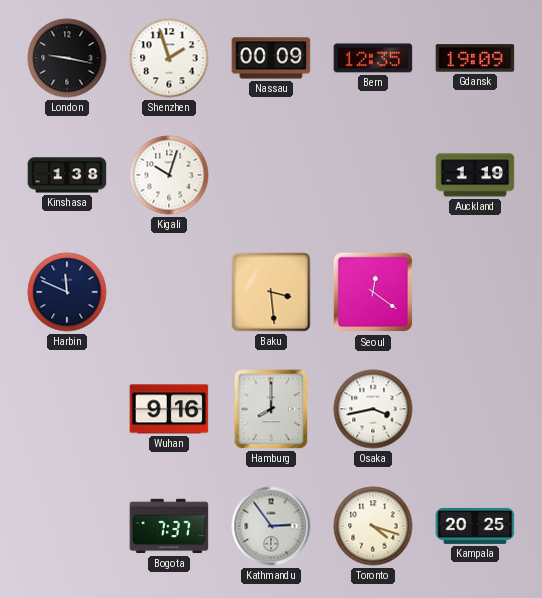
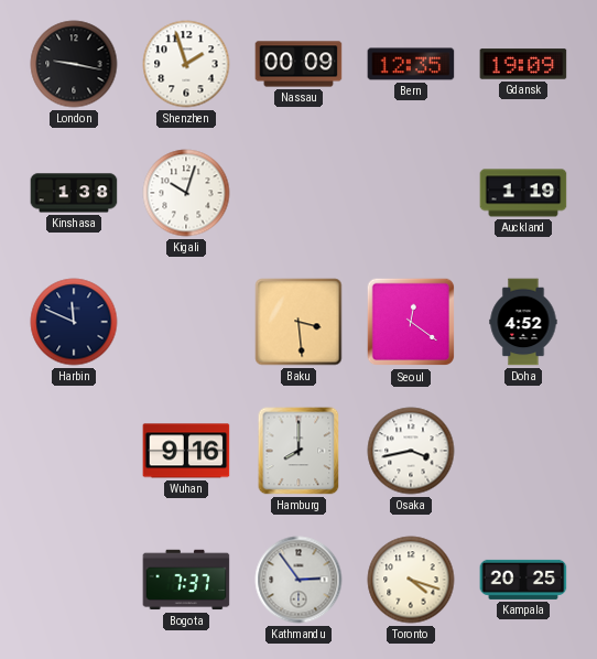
Doha: none -> 4:52 (523, 322)
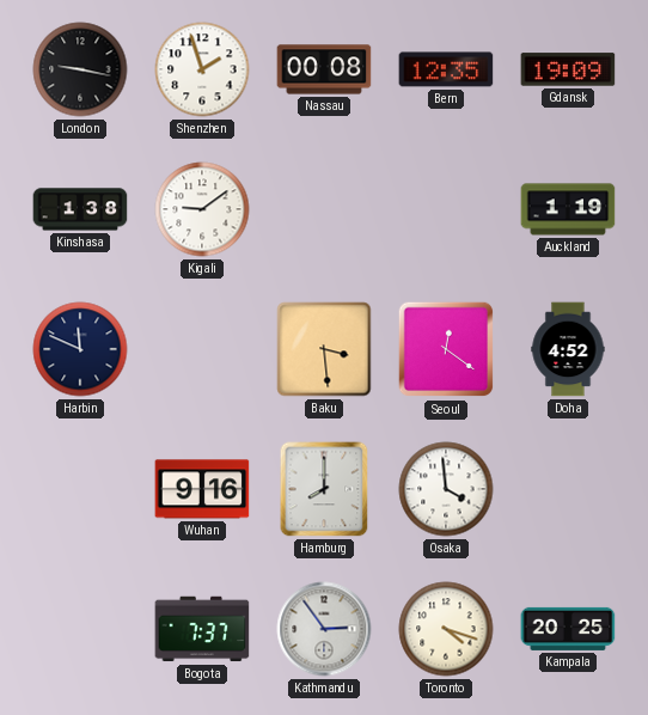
Nassau: 00:09 -> 00:08 (324, 69)
Kigali: 10:03 -> 9:09 (202, 209)
Osaka: 3:43 -> 3:59 (446, 489)
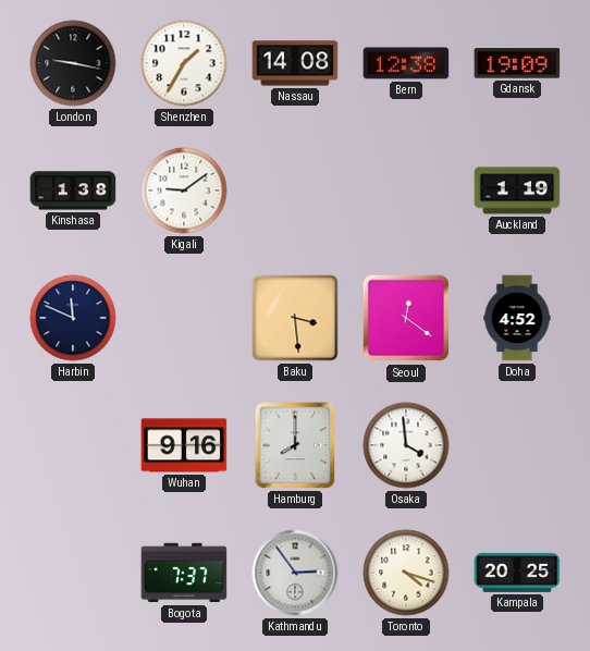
Shenzhen: 1:57 -> 1:35 (184, 63)
Nassau: 00:08 -> 14:08 (295, 63)
Bern: 12:35 -> 12:38 (406, 63)
